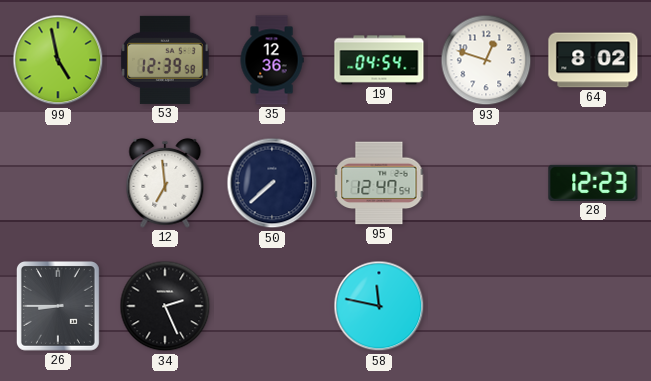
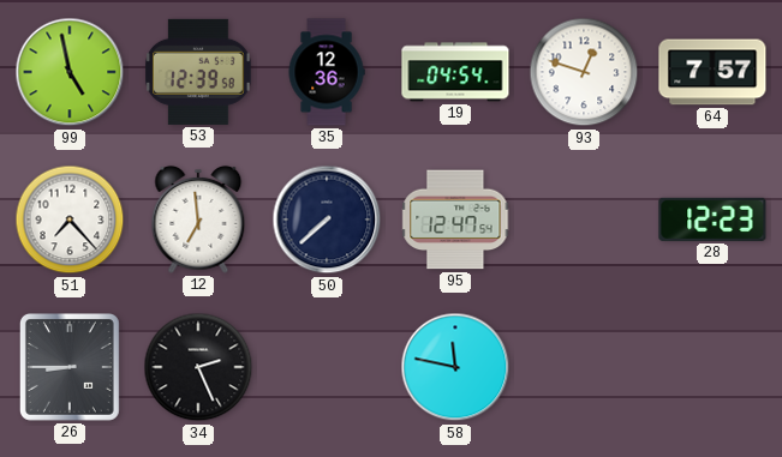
64: 8:02 -> 7:57 (712, 72)
51: none -> 7:23 (70, 220)
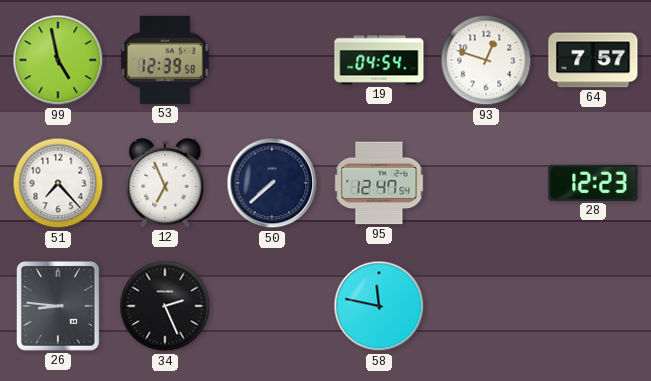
35: 12:36 -> none (327, 72)
12: 6:59 -> 6:56 (165, 183)
26: 8:45 -> 8:46 (58, 306)
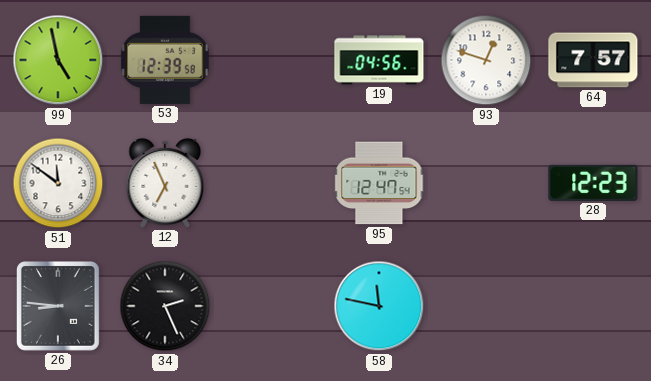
19: 04:54 -> 04:56 (379, 60)
51: 7:23 -> 11:51 (58, 183)
50: 7:38 -> none (272, 183)
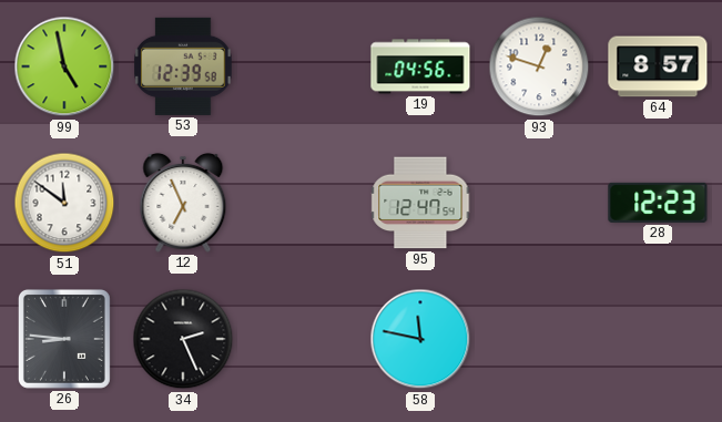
64: 7:57 -> 8:57 (658, 66)
